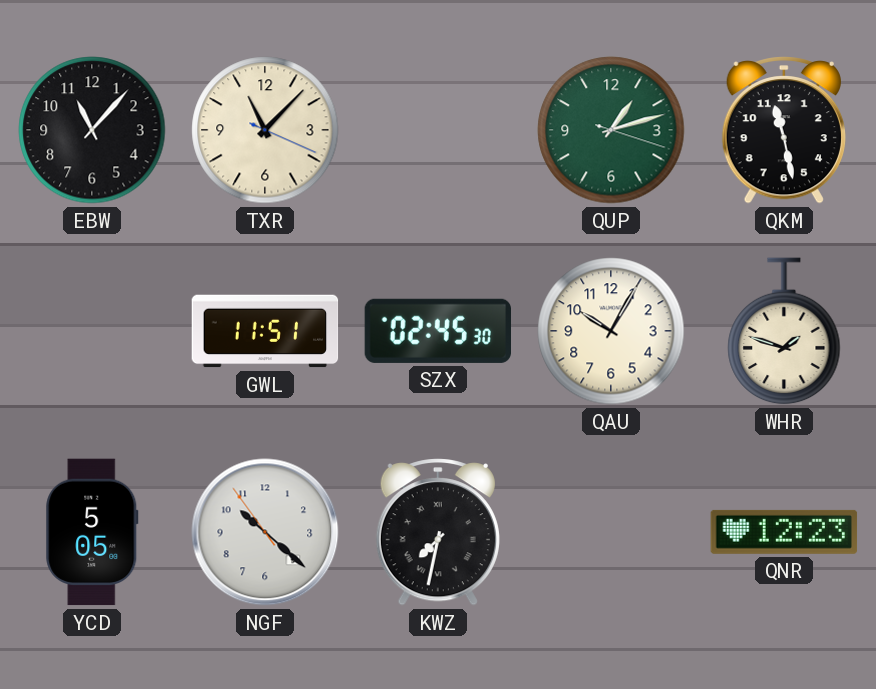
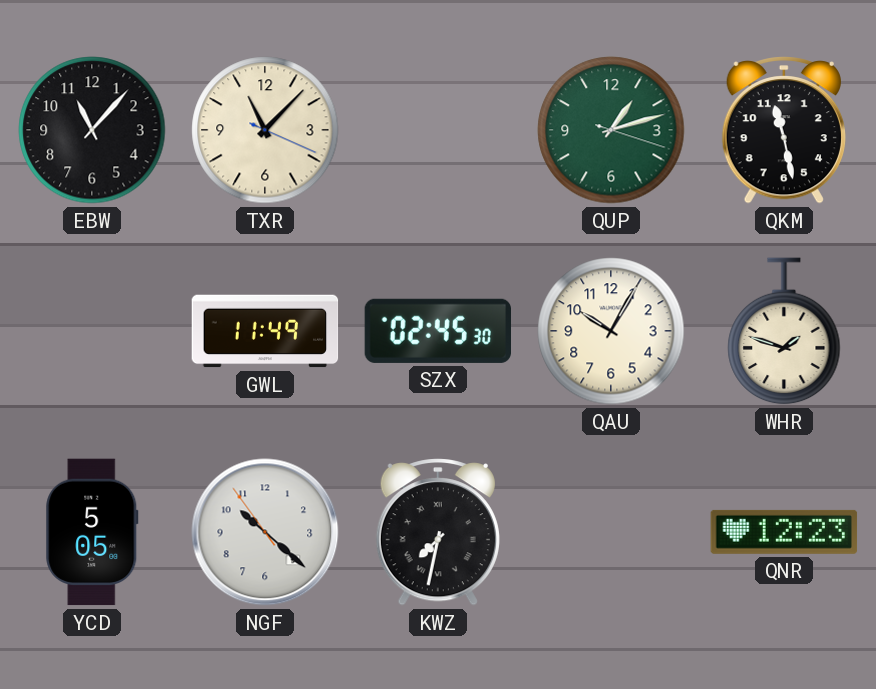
GWL: 11:51 -> 11:49 (265, 331)
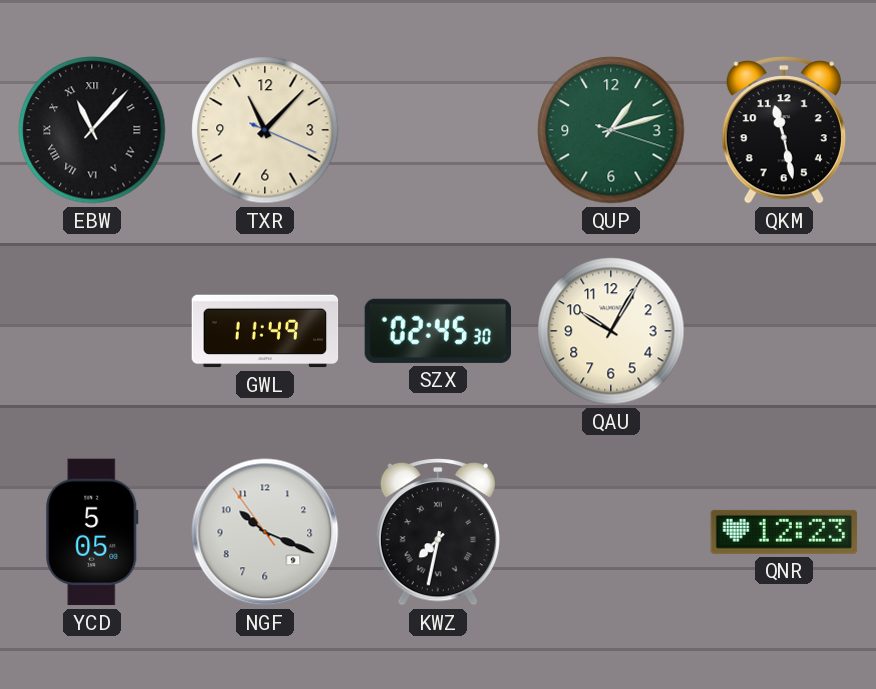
EBW numerals: Arabic -> Roman (92, 130)
WHR: 1:48 -> none (784, 331)
NGF: 10:21 -> 10:18 (265, 532)
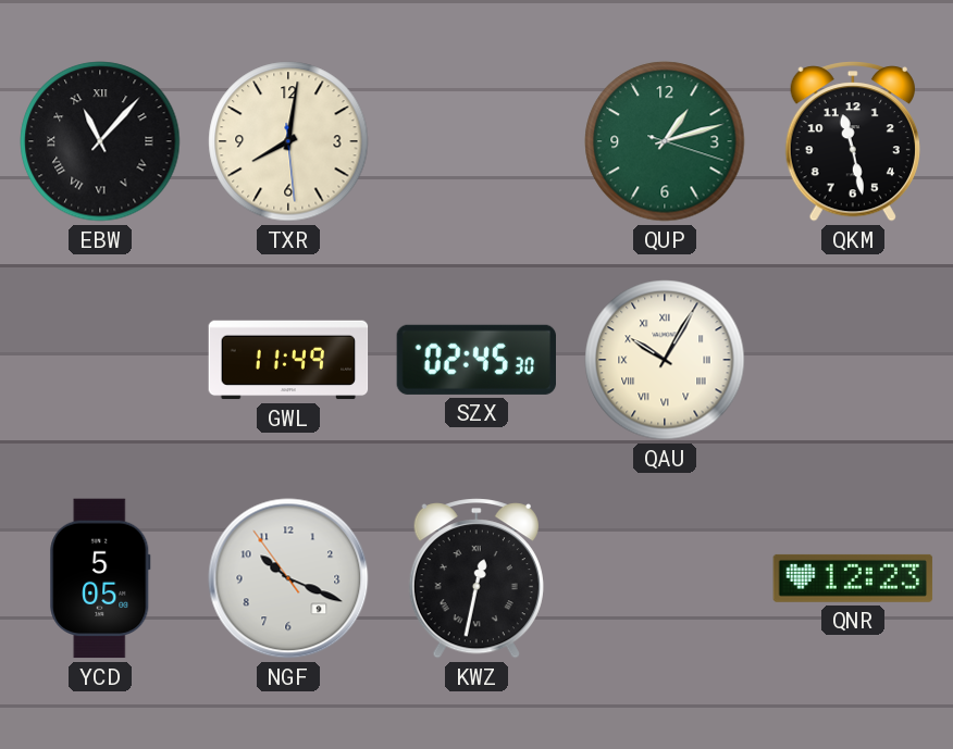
TXR: 11:07 -> 8:01 (288, 141)
QAU numerals: Arabic -> Roman (665, 360)
KWZ: 7:32 -> 12:32 (477, 578)
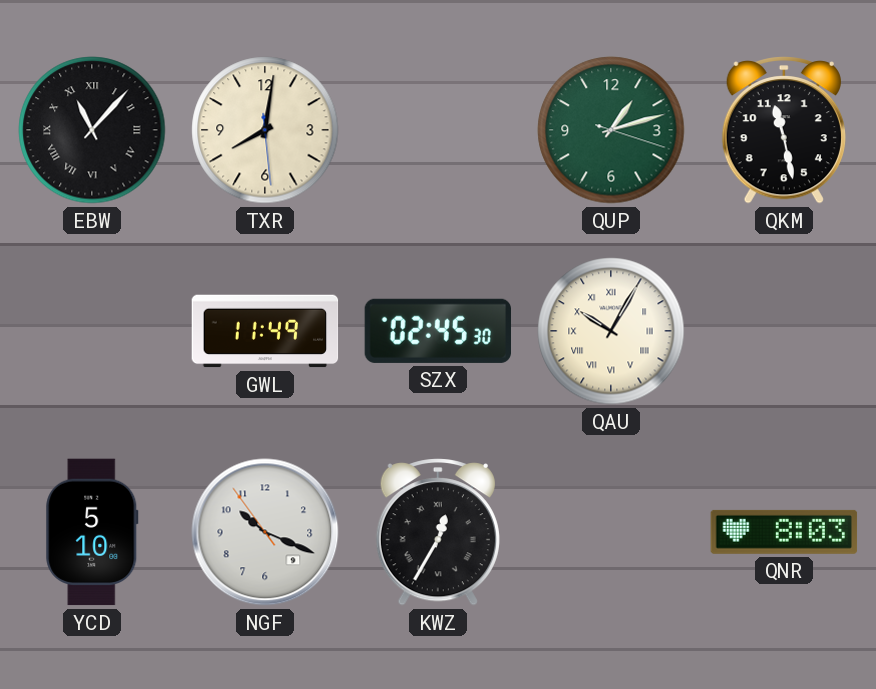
YCD: 5:05 -> 5:10 (92, 532)
KWZ: 12:32 -> 12:35 (438, 532)
QNR: 12:23 -> 8:03 (784, 532)
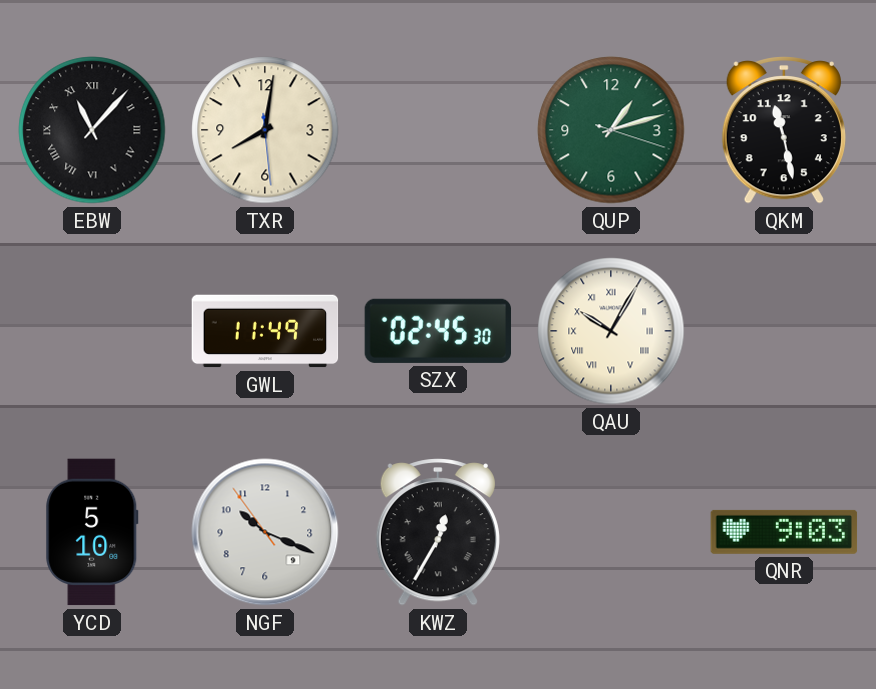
QNR: 8:03 -> 9:03 (784, 532)
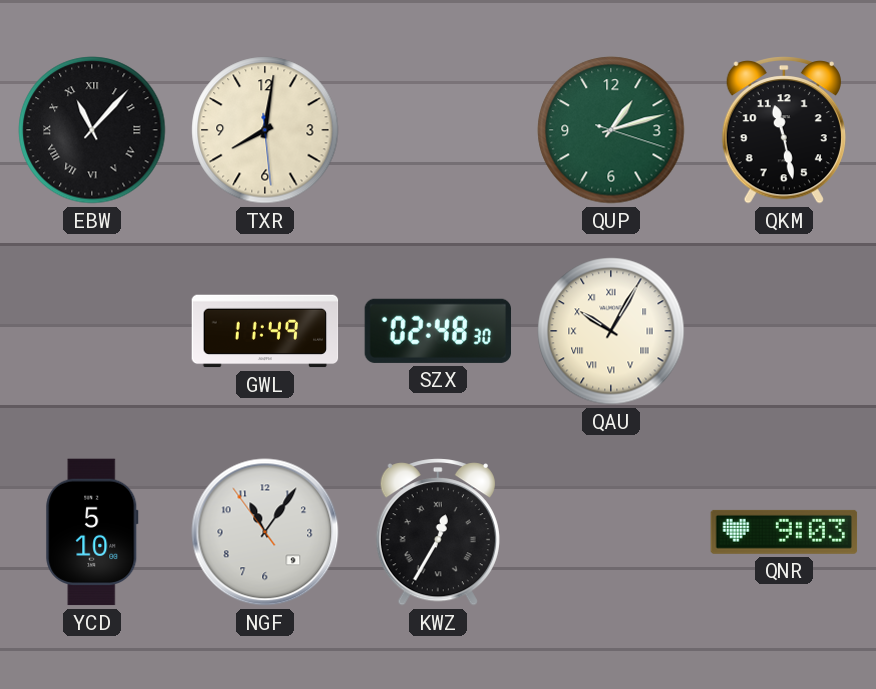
SZX: 02:45 -> 02:48 (438, 331)
NGF: 10:18 -> 11:05 (265, 532)
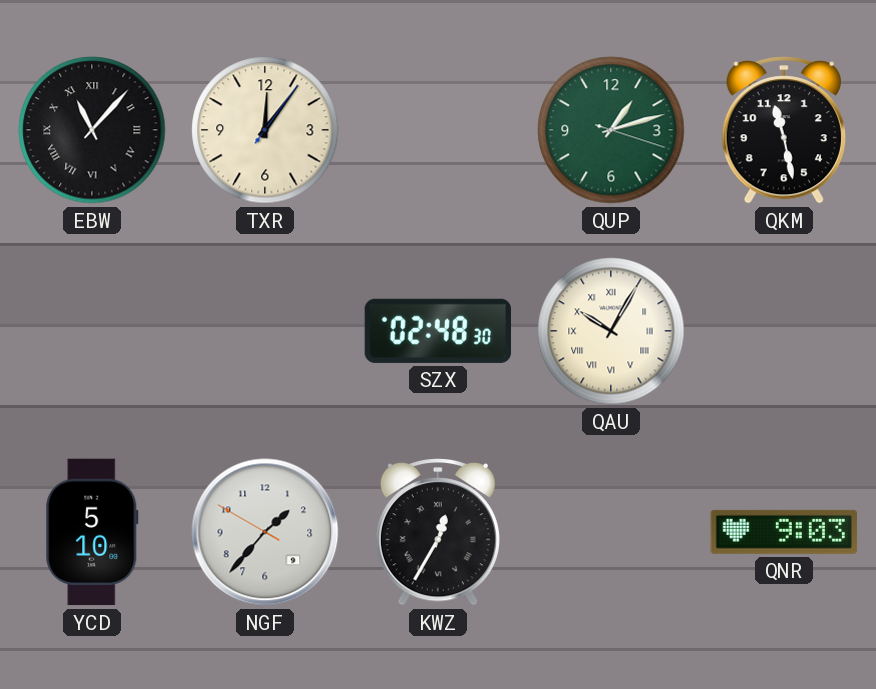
TXR: 8:01 -> 12:06 (265, 130)
GWL: 11:49 -> none (265, 331)
NGF: 11:05 -> 1:36 (265, 532)
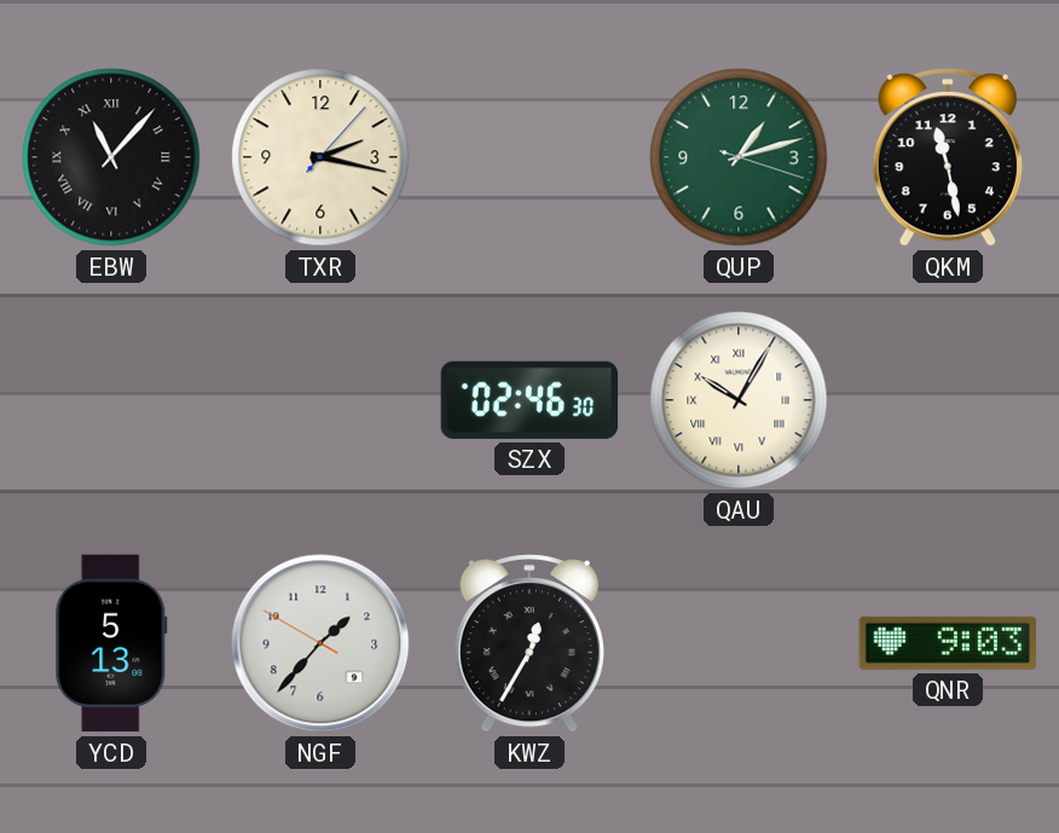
TXR: 12:06 -> 2:17 (320, 157)
SZX: 02:48 -> 02:46 (529, 400)
YCD: 5:10 -> 5:13 (111, 643)
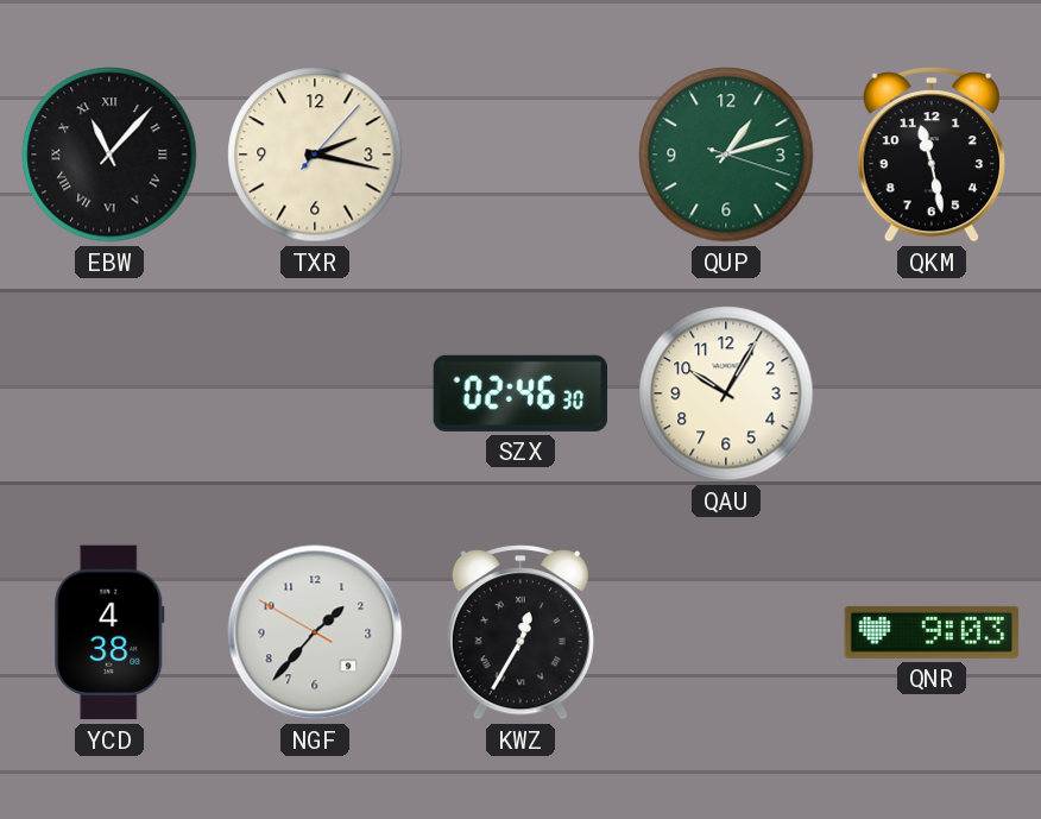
QAU numerals: Roman -> Arabic (726, 393)
YCD: 5:13 -> 4:38 (109, 632)
